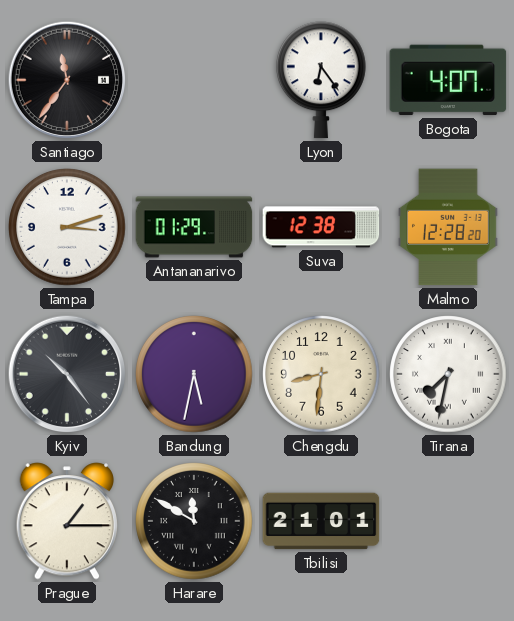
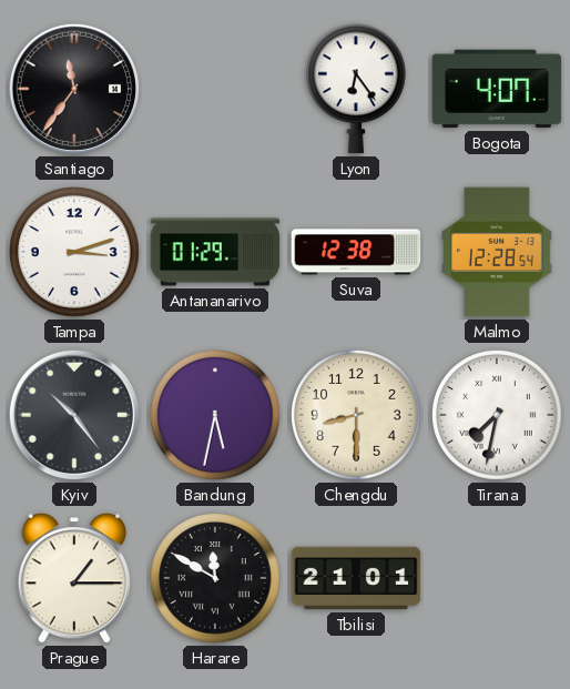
Malmo: 12:28:20 -> 12:28:54 (498, 252)
Chengdu: 8:31 -> 8:30 (356, 415)
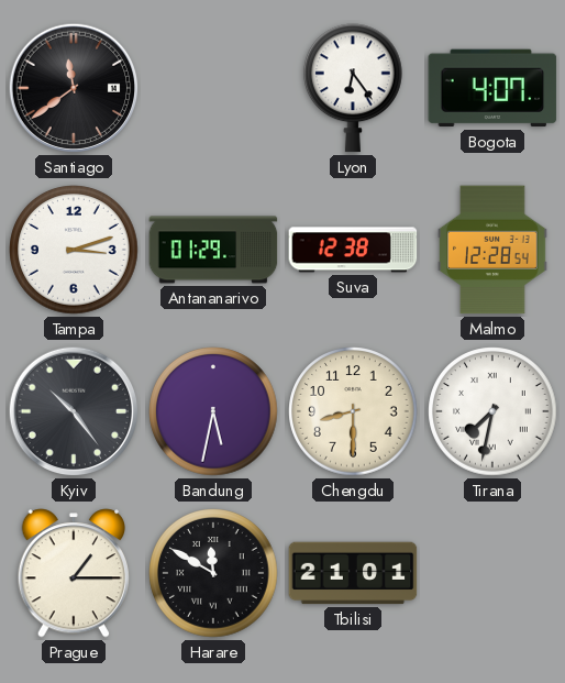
Santiago: 11:36 -> 11:39 (74, 88)
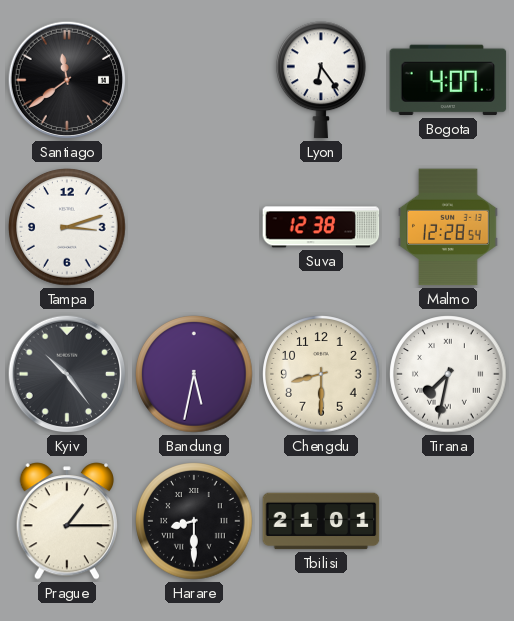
Antananarivo: 01:29 -> none (213, 250)
Harare: 11:50 -> 8:30 (194, 521)
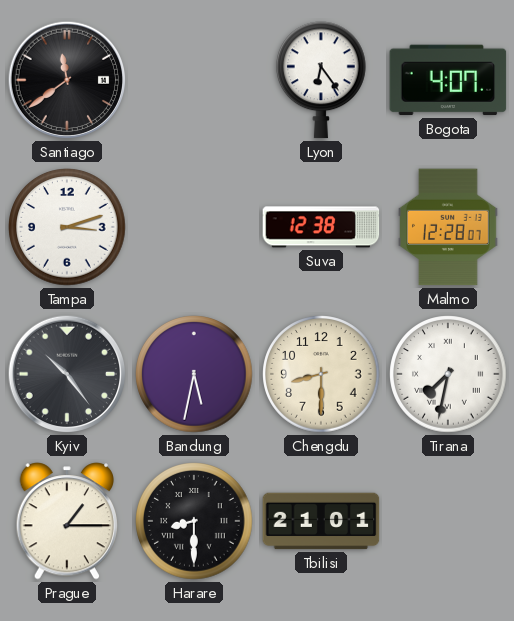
Malmo: 12:28:54 -> 12:28:07 (449, 227)
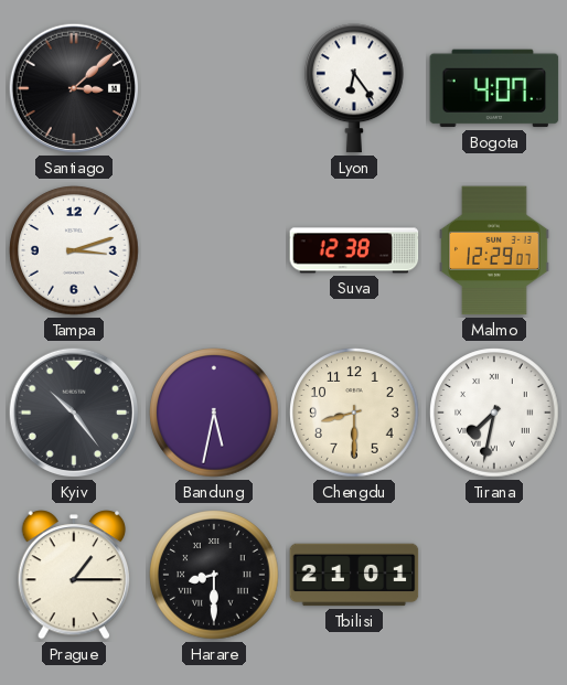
Santiago: 11:39 -> 3:08 (74, 88)
Malmo: 12:28 -> 12:29 (495, 250)
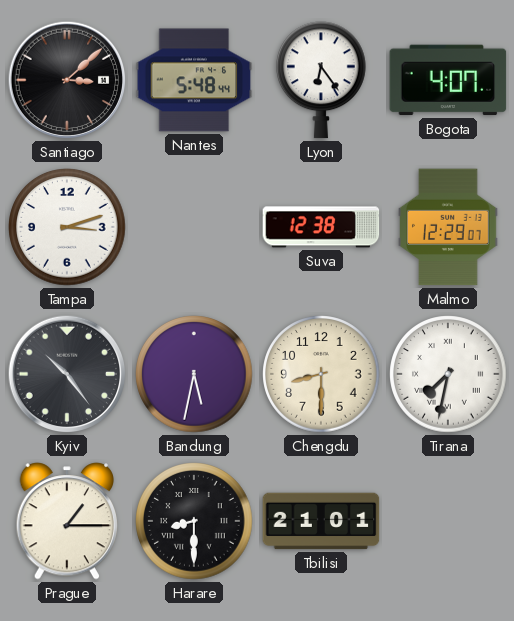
Nantes: none -> 5:48 (194, 80)
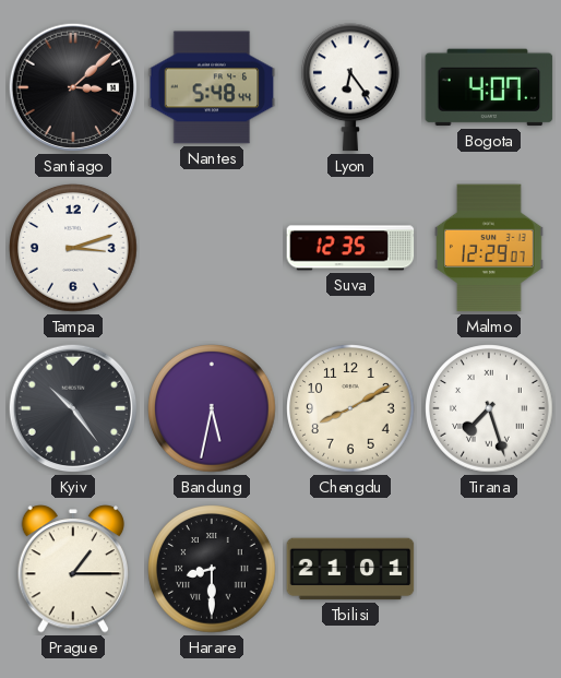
Suva: 12:38 -> 12:35 (350, 248)
Chengdu: 8:30 -> 8:10 (350, 408)
Tirana: 7:32 -> 7:27 (489, 408)
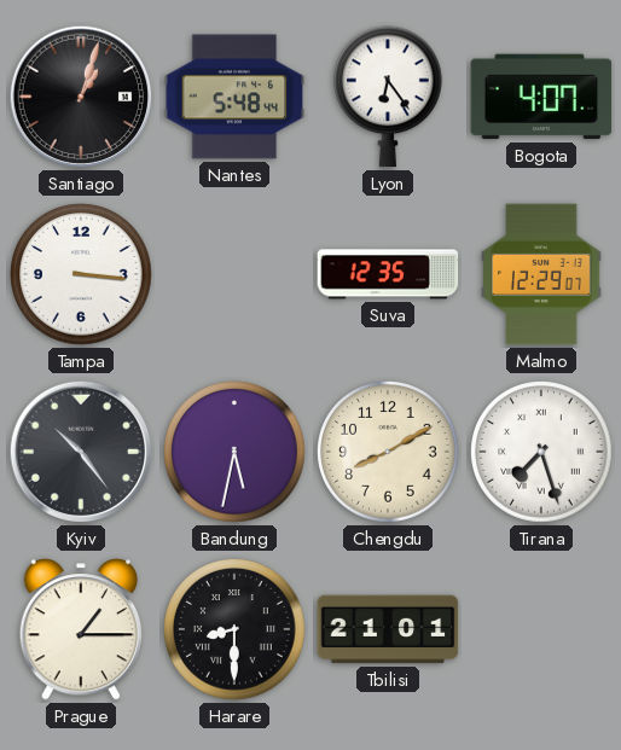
Santiago: 3:08 -> 1:03 (81, 97)
Tampa: 3:12 -> 3:16 (81, 274)
